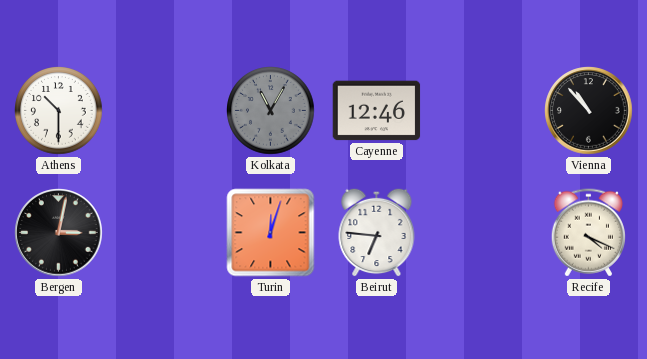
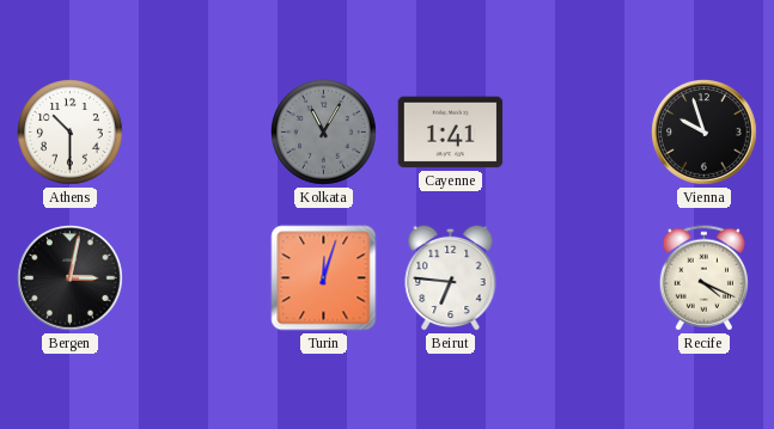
Cayenne: 12:46 -> 1:41 (451, 133)
Vienna: 10:53 -> 9:57 (705, 133)
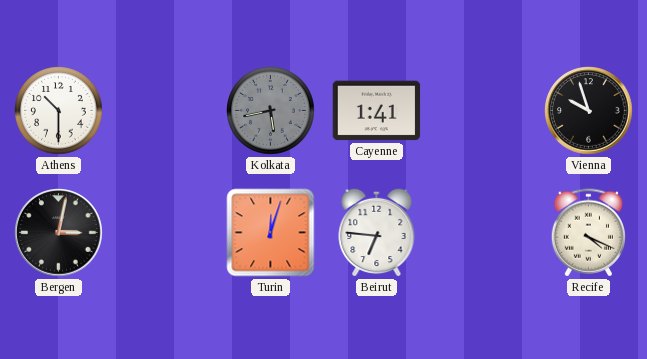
Kolkata: 11:05 -> 5:43 (271, 111)
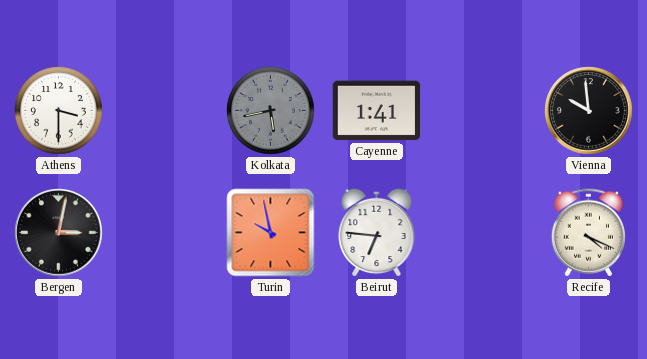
Athens: 10:30 -> 3:30 (59, 111)
Vienna: 9:57 -> 9:59 (589, 111)
Turin: 12:03 -> 9:58 (271, 233)
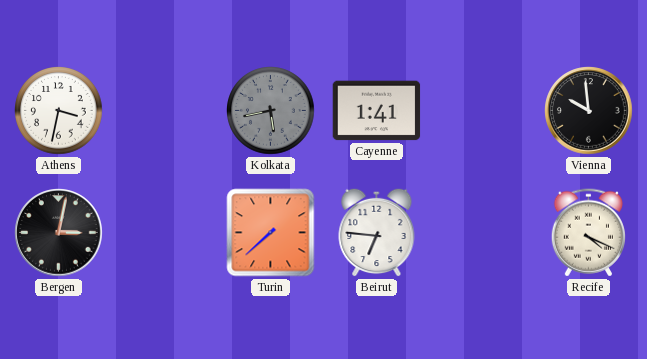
Athens: 3:30 -> 3:32 (59, 111)
Turin: 9:58 -> 7:38 (271, 233)
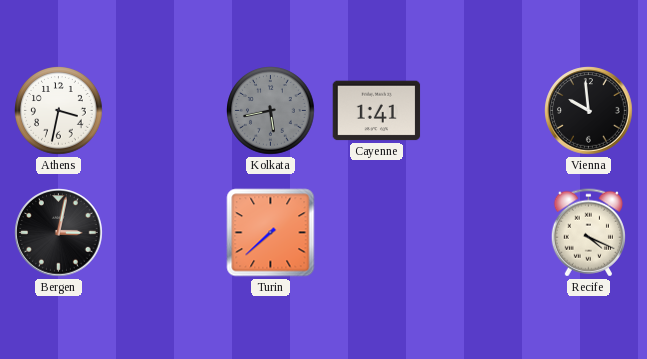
Beirut: 6:46 -> none (377, 232)
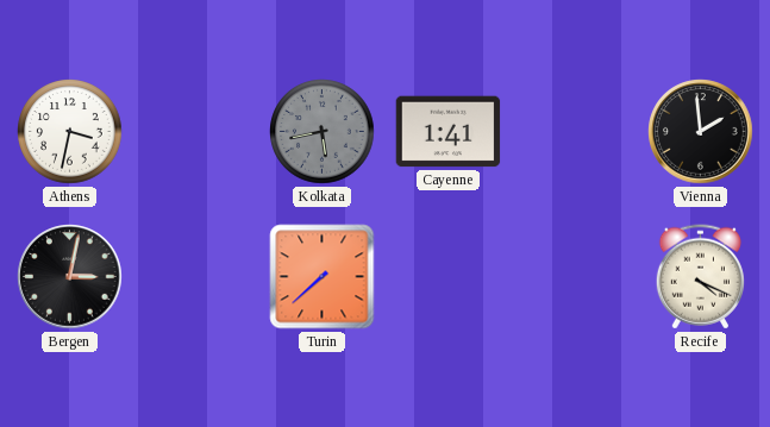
Vienna: 9:59 -> 1:59 (701, 132)
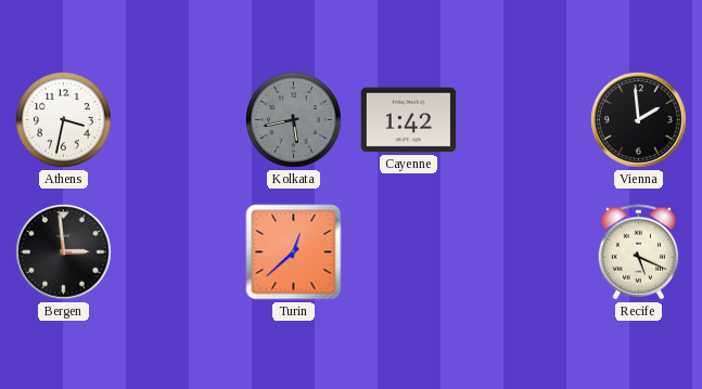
Cayenne: 1:41 -> 1:42 (409, 120)
Bergen: 3:02 -> 2:59 (64, 252)
Turin: 7:38 -> 12:38 (294, 252)
Recife: 4:19 -> 5:19 (638, 252)
